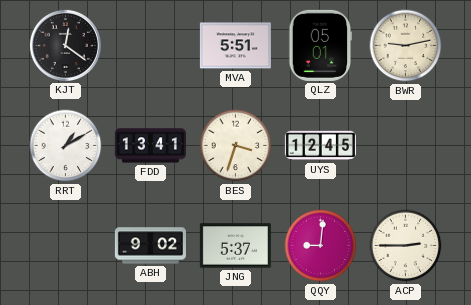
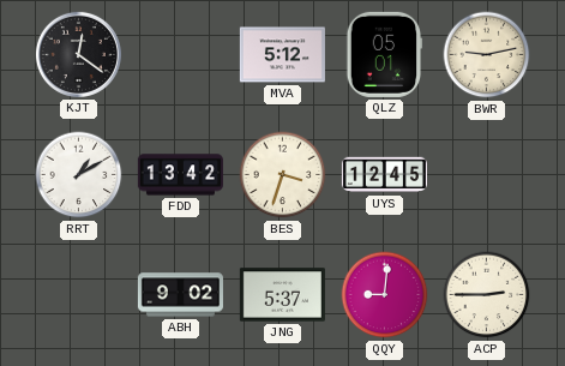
MVA: 5:51 -> 5:12 (282, 55)
FDD: 13:41 -> 13:42 (180, 175)
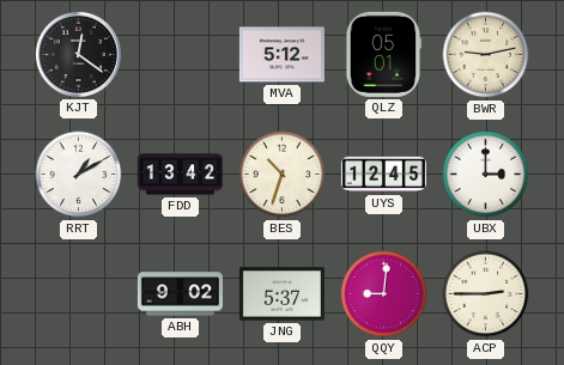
BES: 3:33 -> 10:33 (283, 175)
UBX: none -> 3:00 (486, 175)
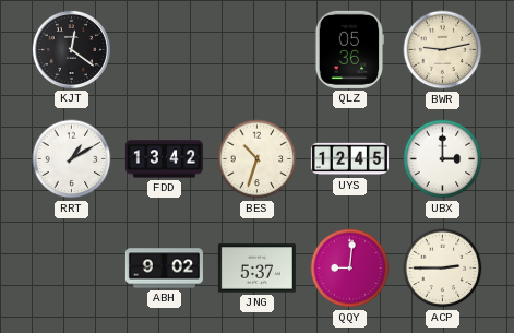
MVA: 5:12 -> none (281, 55)
QLZ: 05:01 -> 05:36 (350, 49)
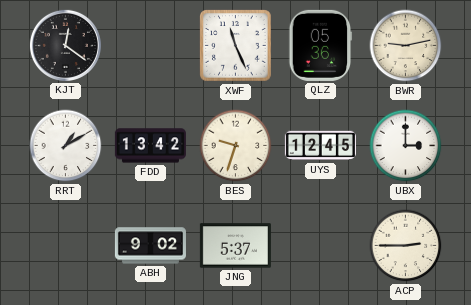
XWF: none -> 11:26 (236, 46)
BES: 10:33 -> 9:33 (236, 146)
QQY: 9:01 -> none (350, 269)
